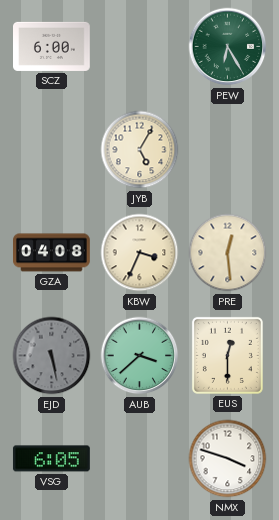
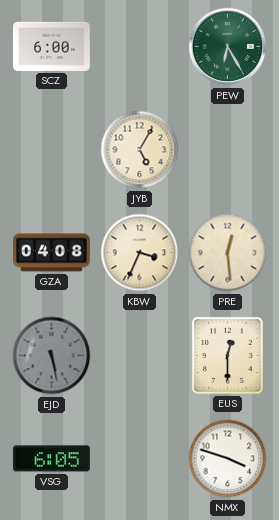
AUB: 3:38 -> none (140, 356)
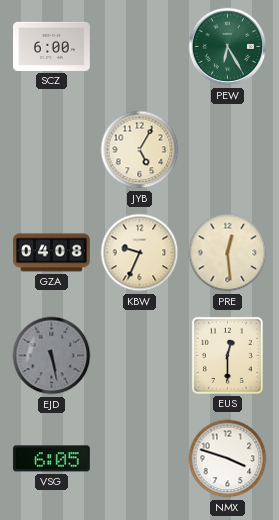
KBW: 3:34 -> 9:34 (140, 253)
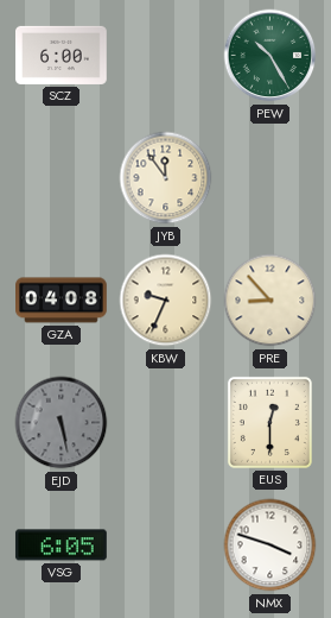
PEW: 6:25 -> 10:25 (270, 56)
JYB: 5:05 -> 11:54 (166, 178)
PRE: 12:29 -> 8:53 (270, 301)
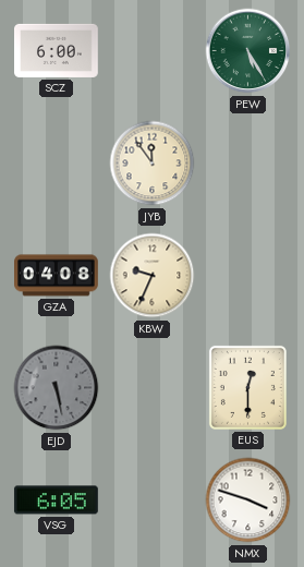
PEW: 10:25 -> 5:25 (248, 51)
PRE: 8:53 -> none (270, 301)
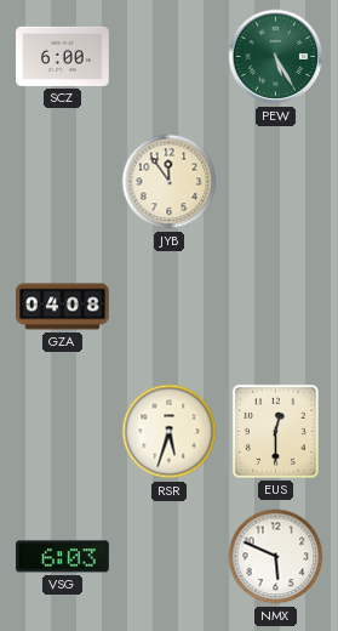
KBW: 9:34 -> none (153, 276)
EJD: 5:28 -> none (57, 388)
RSR: none -> 5:33 (170, 432)
VSG: 6:05 -> 6:03 (62, 557)
NMX: 3:48 -> 5:49 (276, 557)
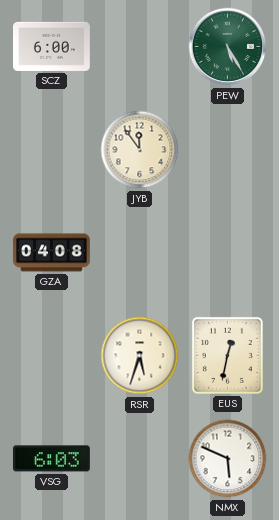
EUS: 12:30 -> 12:32 (227, 355)
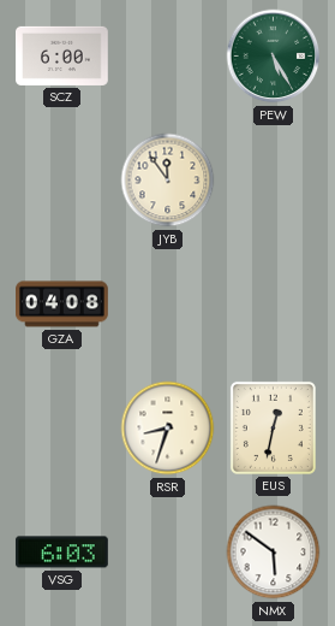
RSR: 5:33 -> 8:33 (168, 429)
NMX: 5:49 -> 5:51 (274, 553)
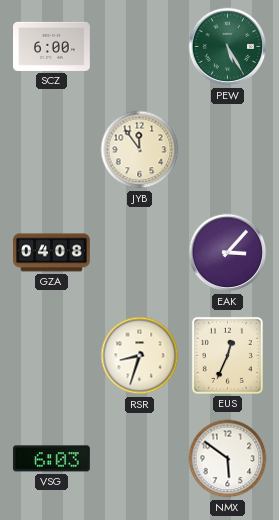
EAK: none -> 3:07 (228, 253)
EUS: 12:32 -> 12:34 (227, 355)
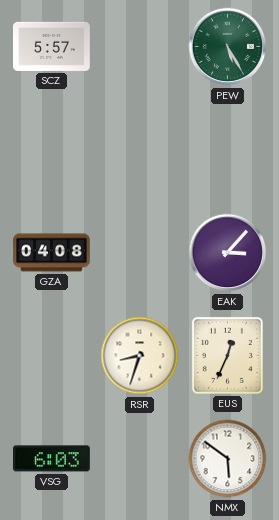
SCZ: 6:00 -> 5:57 (52, 46)
JYB: 11:54 -> none (140, 150)
